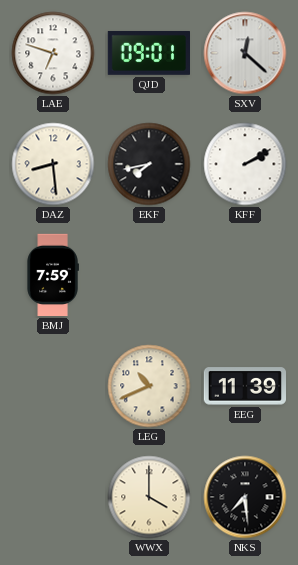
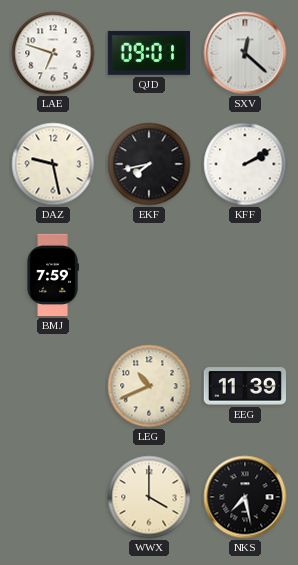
DAZ: 8:29 -> 9:28 (53, 164)
NKS: 7:29 -> 7:28 (245, 497)
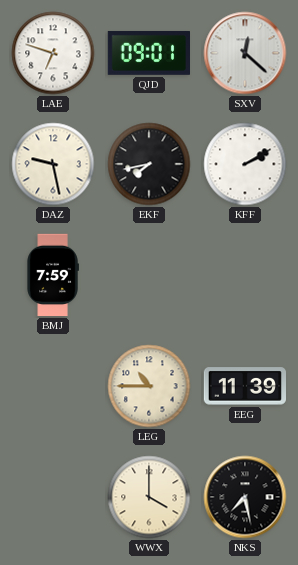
LEG: 10:41 -> 10:45 (149, 386)
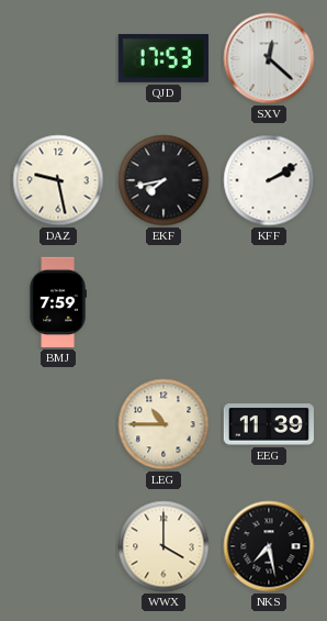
LAE: 6:48 -> none (53, 53)
QJD: 09:01 -> 17:53 (162, 58)
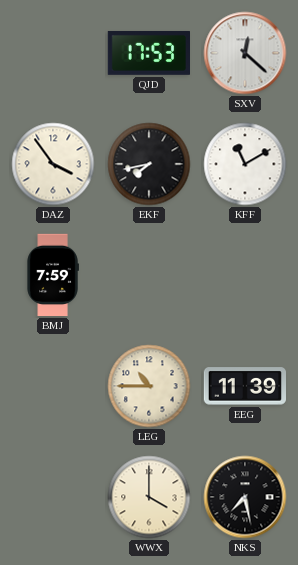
DAZ: 9:28 -> 3:54 (53, 164)
KFF: 2:10 -> 11:10 (245, 164)
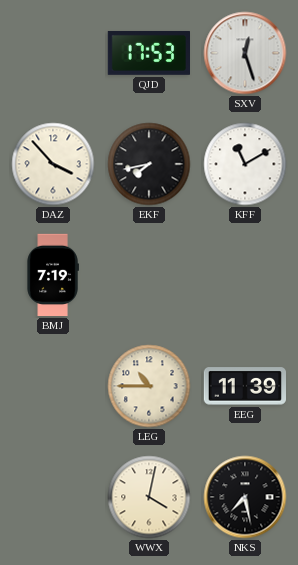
SXV: 12:22 -> 12:27 (245, 53)
DAZ: 3:54 -> 3:53 (53, 164)
BMJ: 7:59 -> 7:19 (53, 275)
WWX: 4:00 -> 4:02 (149, 497)
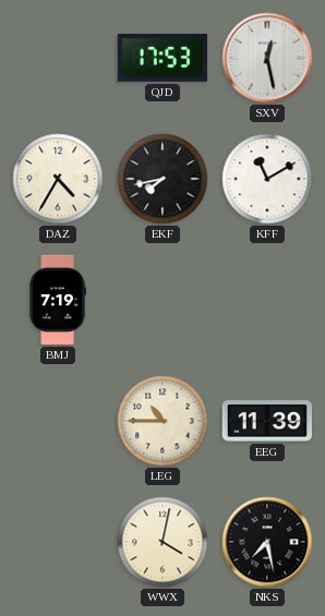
SXV: 12:27 -> 12:28 (267, 58)
DAZ: 3:53 -> 4:35 (58, 179)
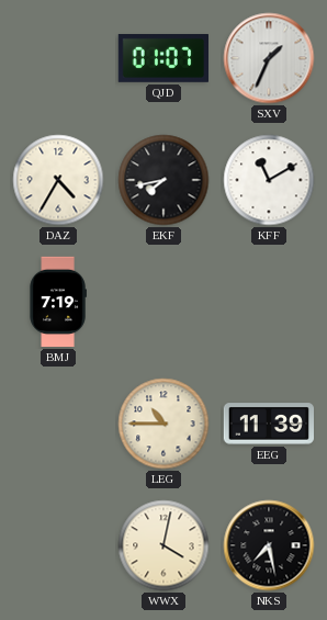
QJD: 17:53 -> 01:07 (162, 58)
SXV: 12:28 -> 1:34 (269, 58)
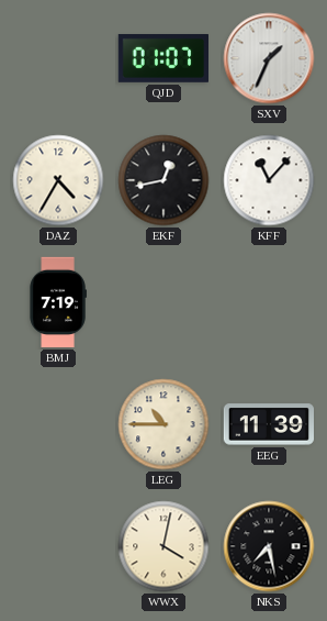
EKF: 7:43 -> 12:43 (163, 180)
KFF: 11:10 -> 11:07 (269, 180)
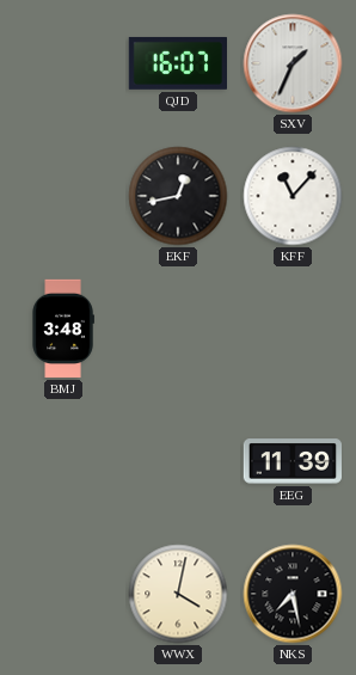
QJD: 01:07 -> 16:07 (177, 63)
DAZ: 4:35 -> none (58, 180)
BMJ: 7:19 -> 3:48 (63, 329)
LEG: 10:45 -> none (163, 424)
